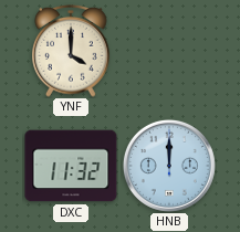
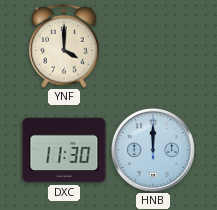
DXC: 11:32 -> 11:30 (64, 150)
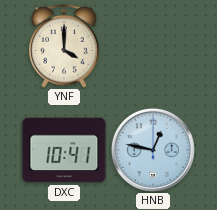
DXC: 11:30 -> 10:41 (64, 150)
HNB: 12:00 -> 12:47 (153, 150)
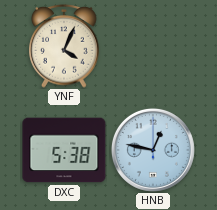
YNF: 4:00 -> 4:04 (64, 46)
DXC: 10:41 -> 5:38 (64, 150)
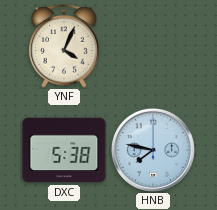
HNB: 12:47 -> 7:47 (153, 150)
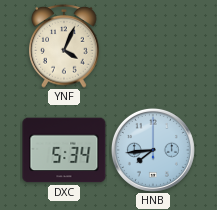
DXC: 5:38 -> 5:34 (64, 150)
HNB: 7:47 -> 7:44 (153, 150)
